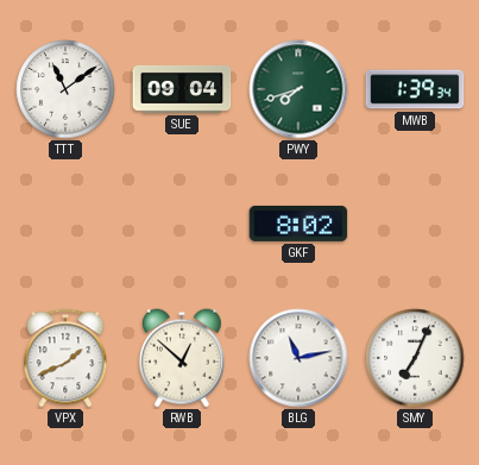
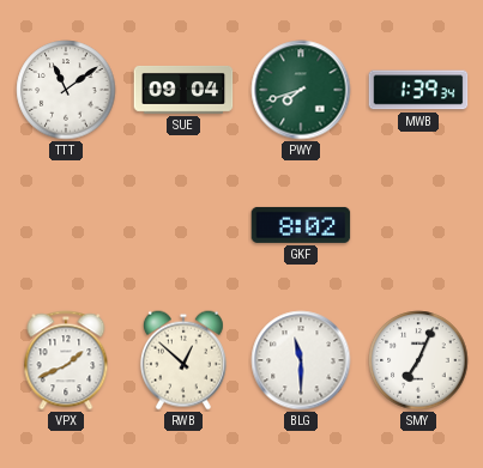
BLG: 11:13 -> 11:30 (301, 360)
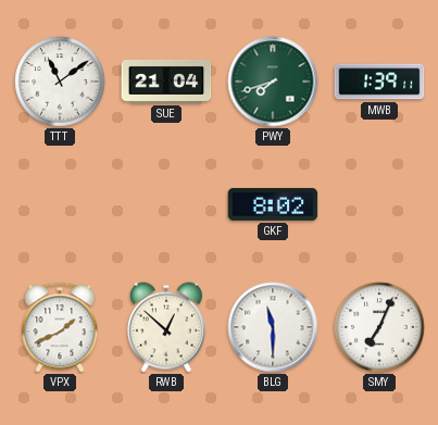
SUE: 09:04 -> 21:04 (166, 82)
MWB: 1:39:34 -> 1:39:11 (379, 82)
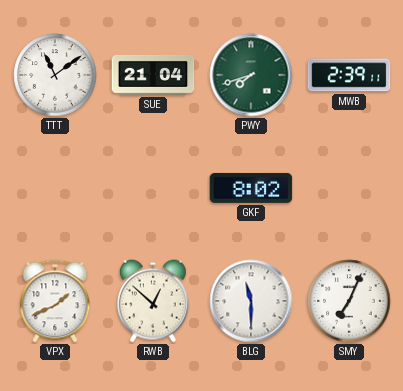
MWB: 1:39 -> 2:39 (349, 75)
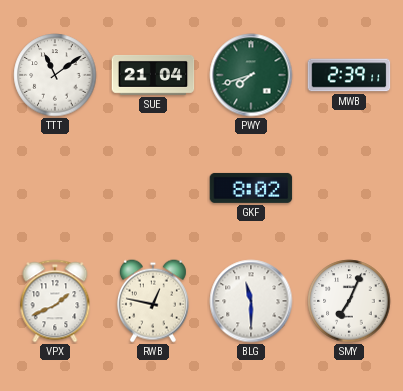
RWB: 12:52 -> 12:47 (153, 301)
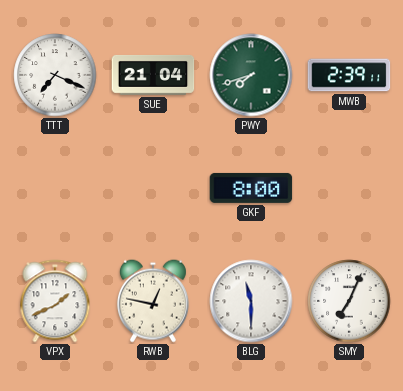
TTT: 11:09 -> 7:19 (55, 75)
GKF: 8:02 -> 8:00 (251, 188)
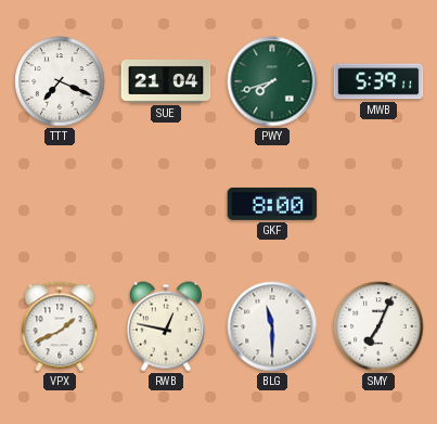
MWB: 2:39 -> 5:39 (378, 81)
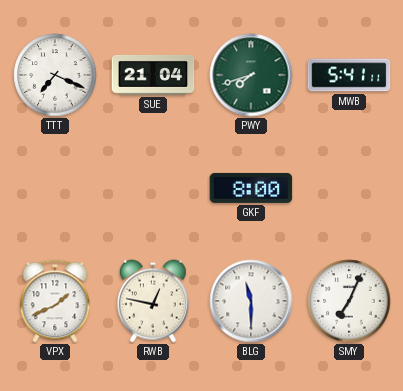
MWB: 5:39 -> 5:41 (349, 75)
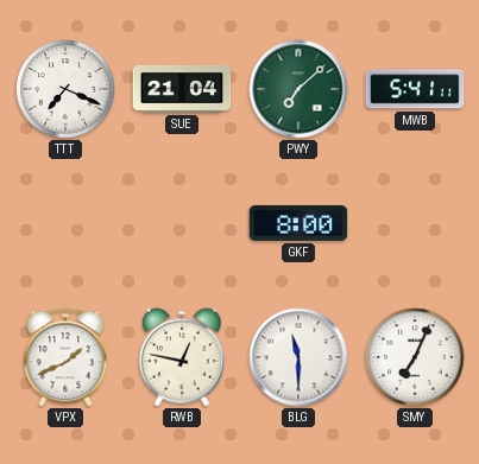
PWY: 7:42 -> 7:08 (298, 89)
